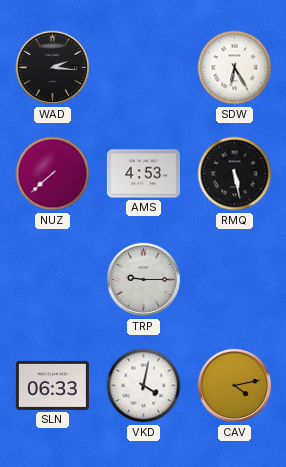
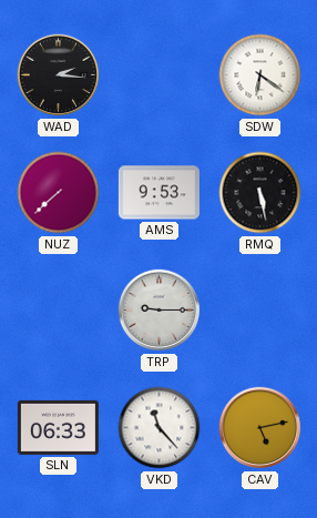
SDW: 6:25 -> 6:21 (260, 75)
AMS: 4:53 -> 9:53 (158, 193)
VKD: 4:02 -> 11:23 (160, 428)
CAV: 4:13 -> 5:13 (260, 428)
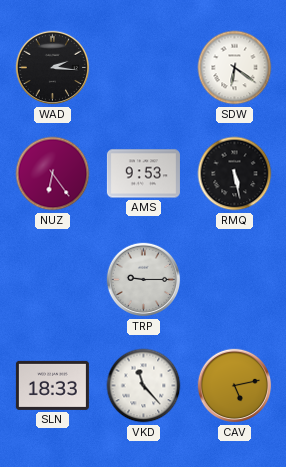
NUZ: 7:38 -> 6:24 (53, 174)
SLN: 06:33 -> 18:33 (52, 385)
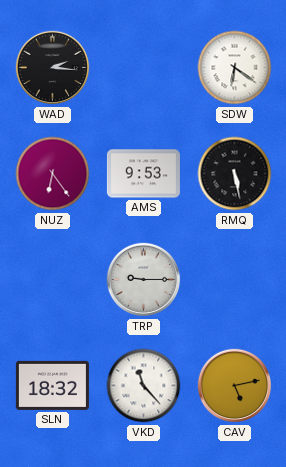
SLN: 18:33 -> 18:32 (52, 385)
